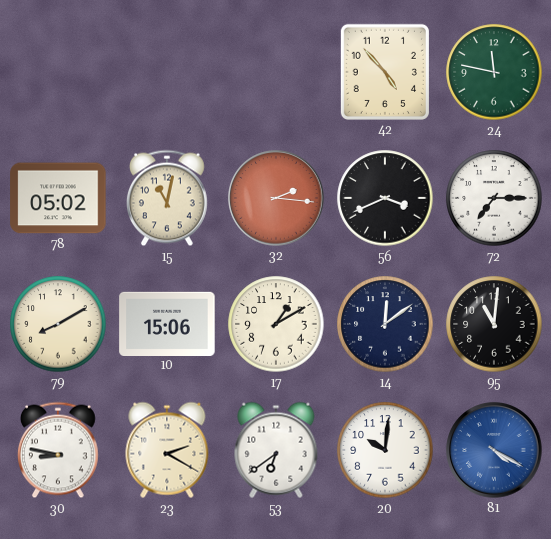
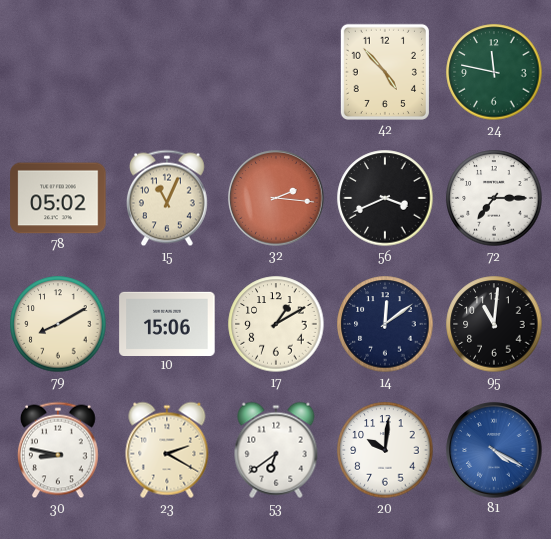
15: 11:02 -> 11:04 (167, 198)
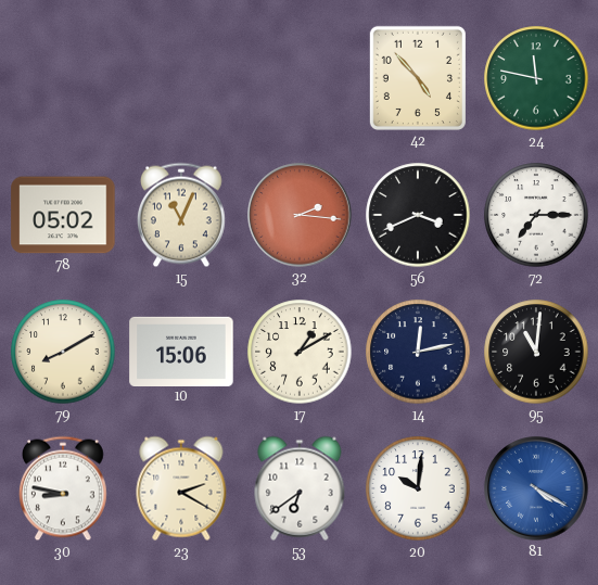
14: 12:09 -> 12:13 (418, 352)
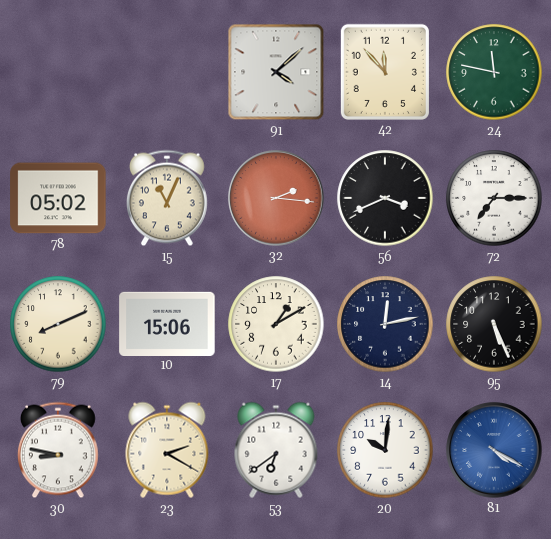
91: none -> 4:08 (276, 72)
42: 4:53 -> 11:53 (385, 72)
79: 8:10 -> 8:11 (58, 324)
95: 11:01 -> 5:26 (494, 324)
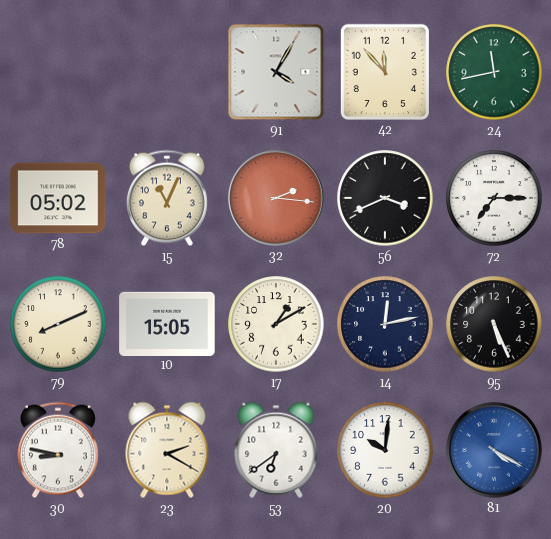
91: 4:08 -> 4:05 (276, 72)
24: 11:47 -> 11:43 (494, 72)
10: 15:06 -> 15:05 (167, 323)
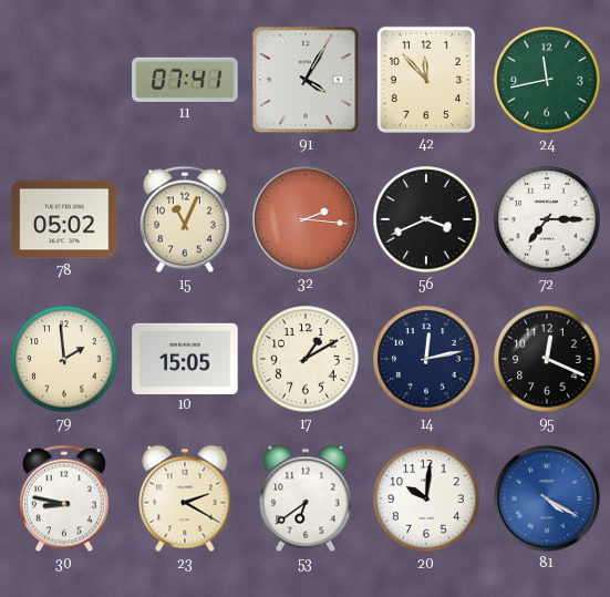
11: none -> 07:41 (185, 80)
79: 8:11 -> 1:59 (64, 359)
95: 5:26 -> 12:19 (547, 359)
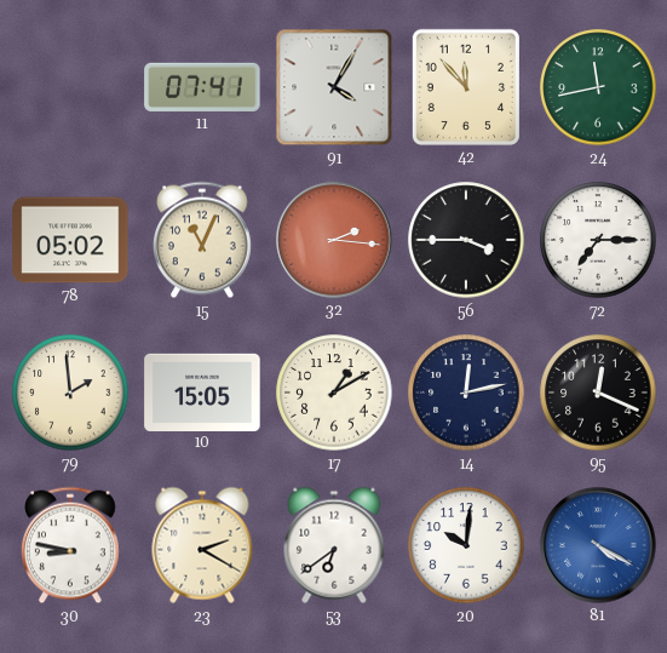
56: 3:41 -> 3:45 (466, 240)
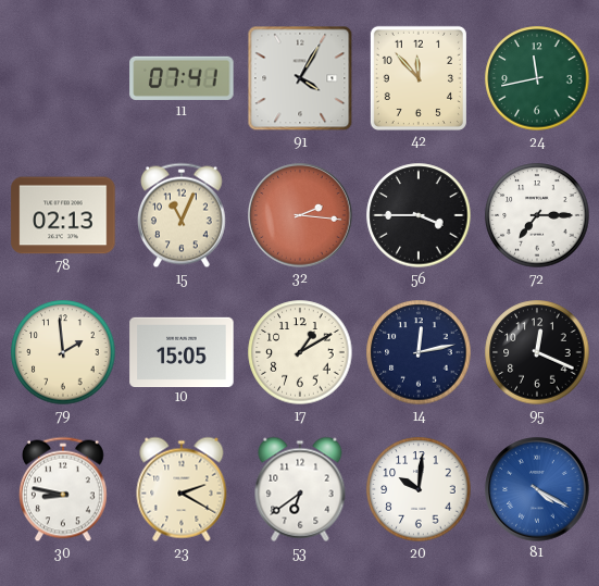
78: 05:02 -> 02:13 (63, 215)
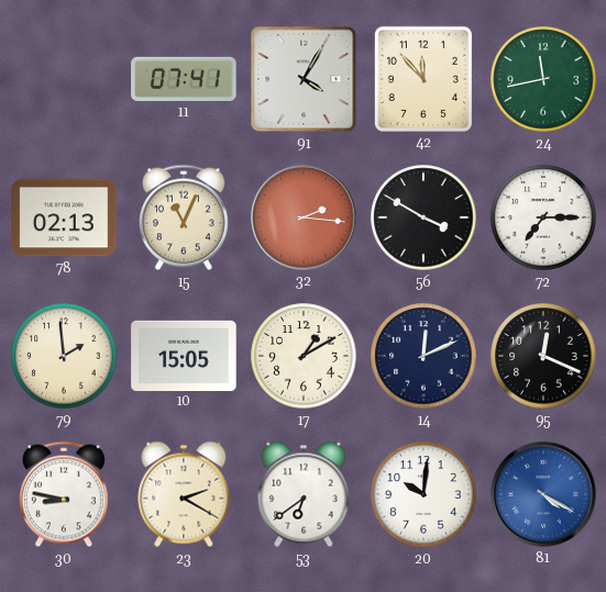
56: 3:45 -> 3:50 (423, 217)
14: 12:13 -> 12:11 (423, 356)
